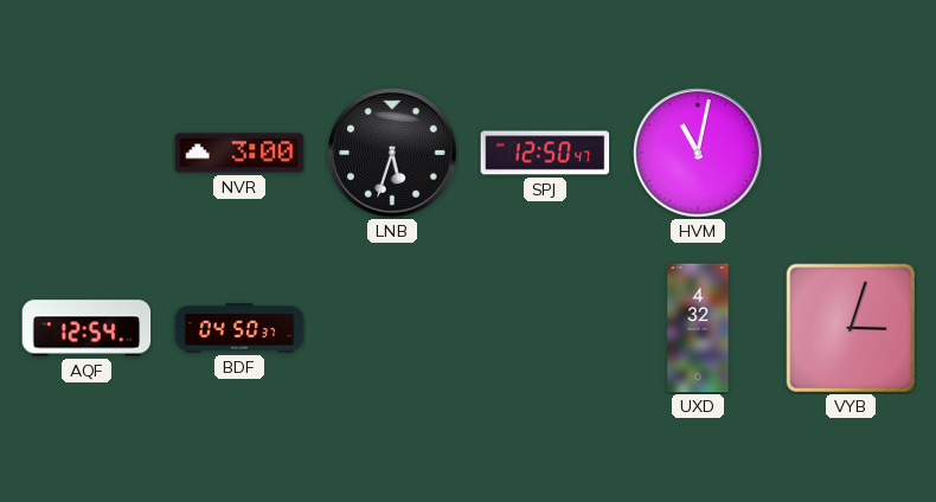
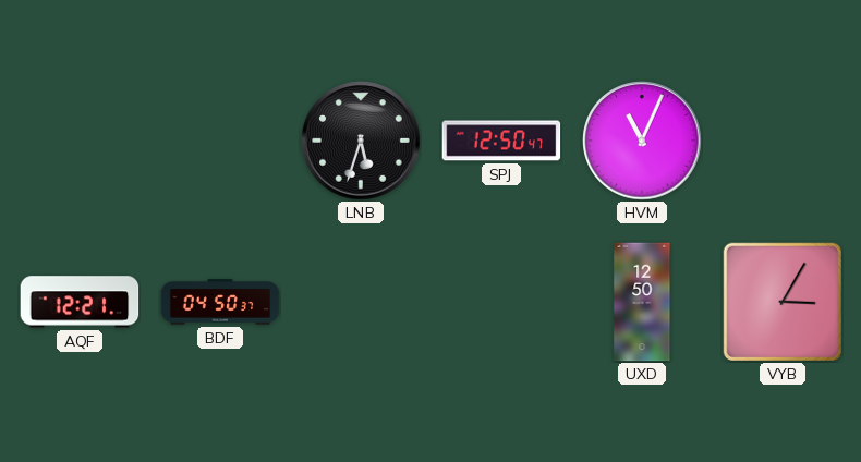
NVR: 3:00 -> none (239, 153)
HVM: 11:02 -> 11:04 (642, 141)
AQF: 12:54 -> 12:21 (80, 302)
UXD: 4:32 -> 12:50 (642, 302)
VYB: 3:03 -> 3:05 (781, 301)
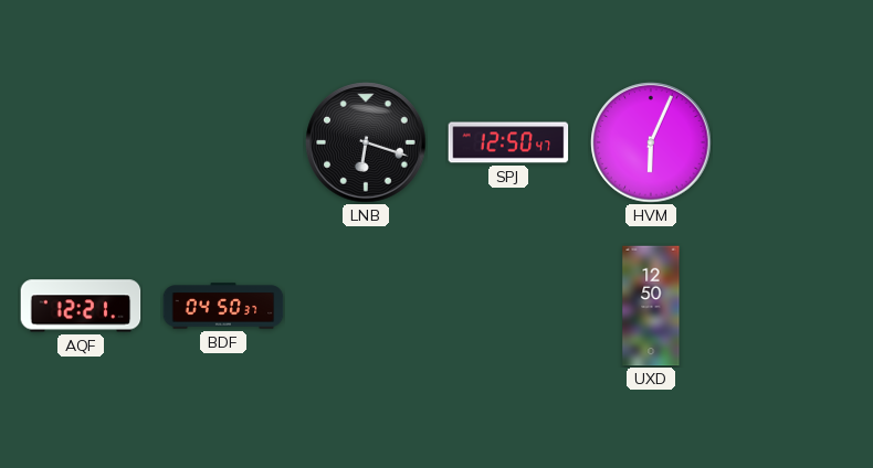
LNB: 5:33 -> 6:18 (366, 142)
HVM: 11:04 -> 6:04 (651, 142)
VYB: 3:05 -> none (781, 301)
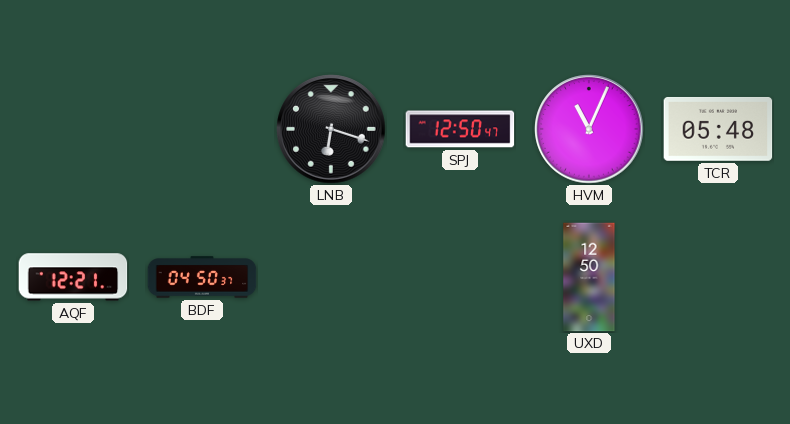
HVM: 6:04 -> 11:04 (589, 129)
TCR: none -> 05:48 (718, 129)
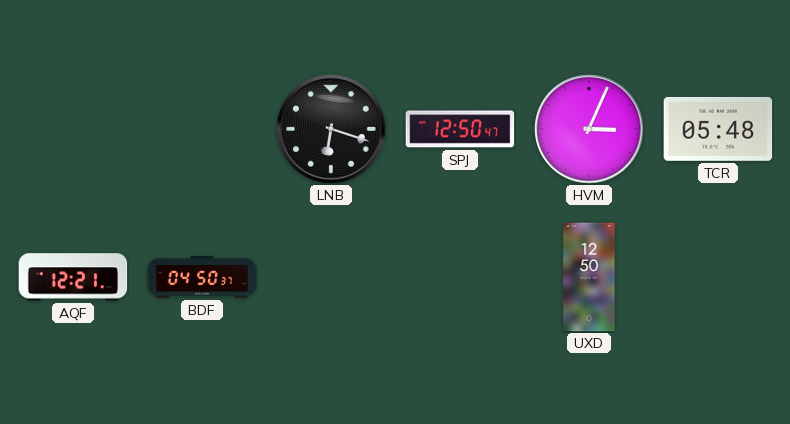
HVM: 11:04 -> 3:04 (589, 129)
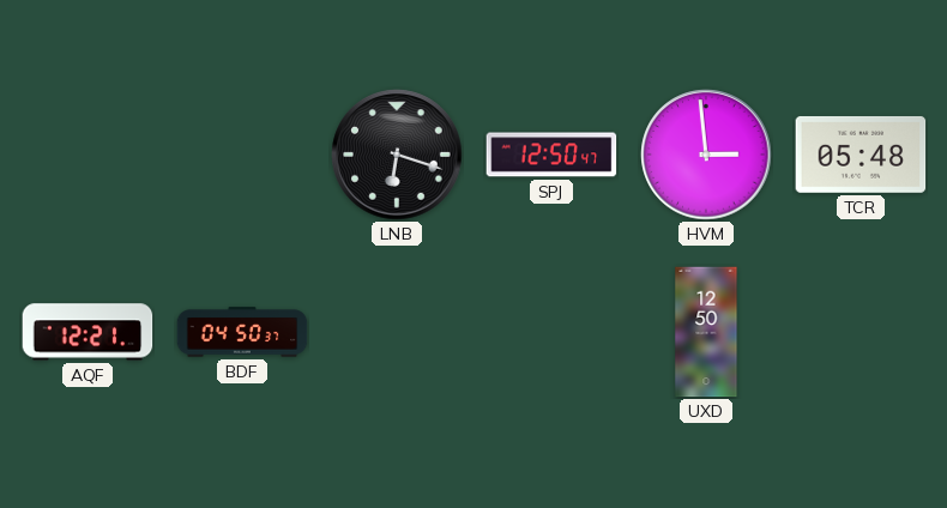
HVM: 3:04 -> 2:59 (706, 155)
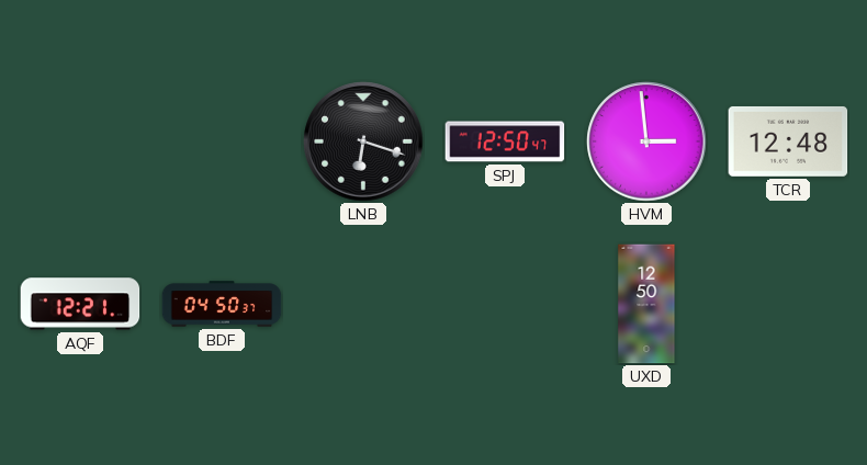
TCR: 05:48 -> 12:48 (788, 141)
